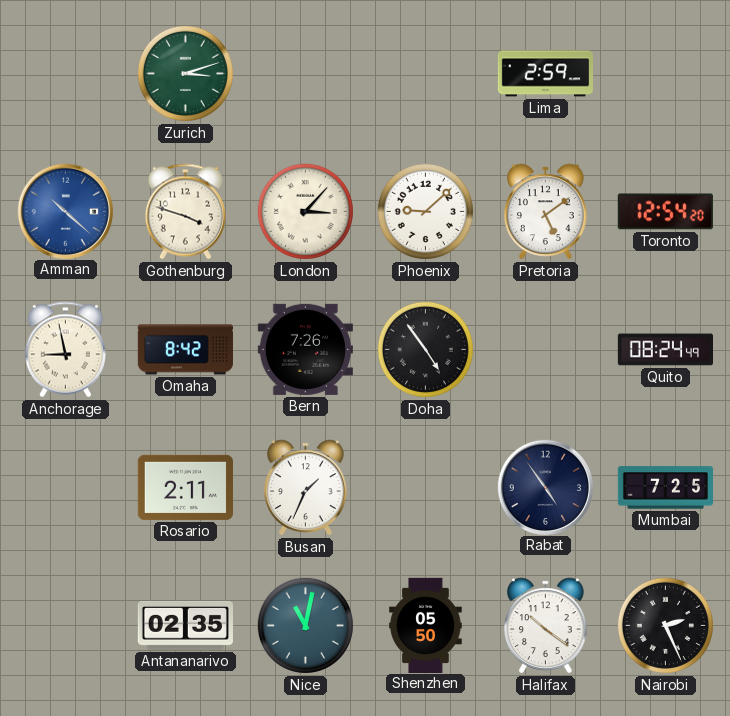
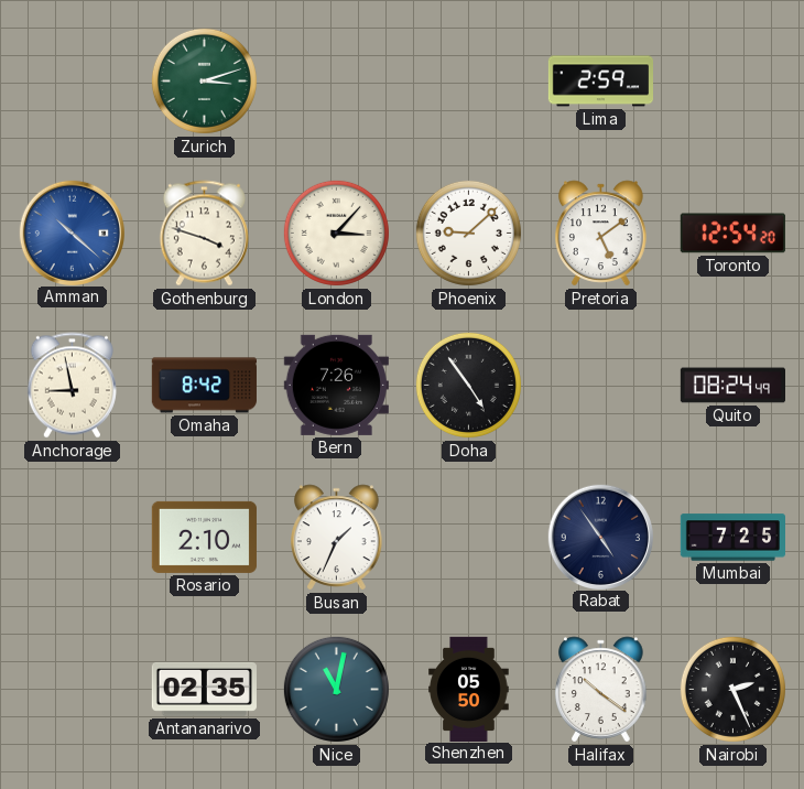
Rosario: 2:11 -> 2:10 (204, 537)
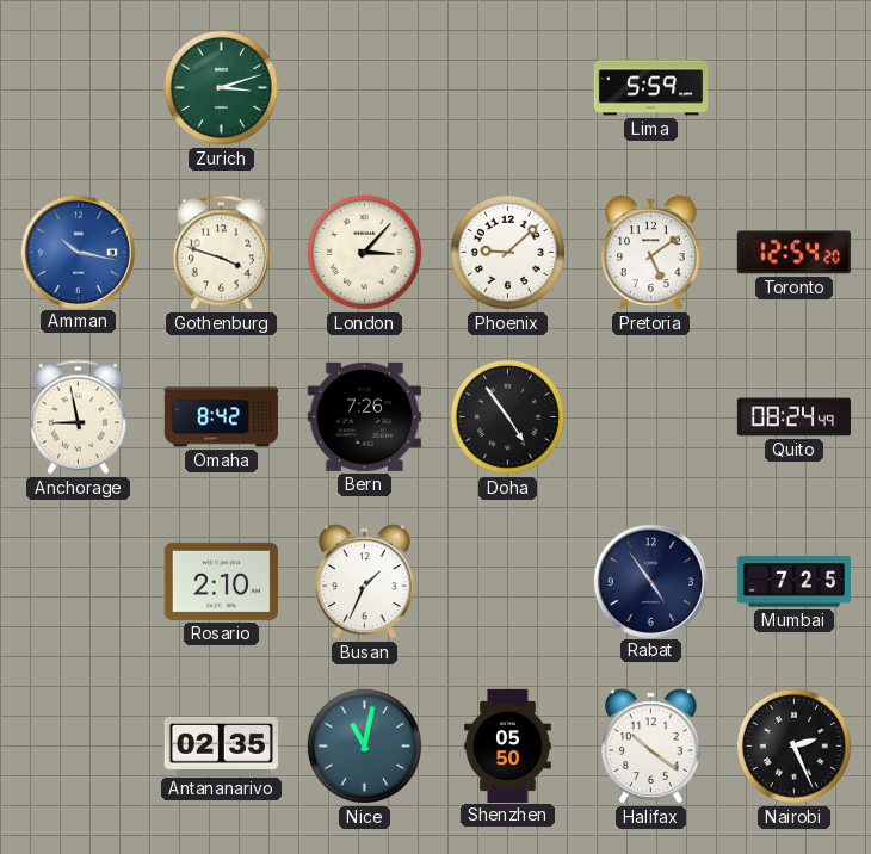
Lima: 2:59 -> 5:59 (650, 88)
Amman: 10:22 -> 10:17 (78, 252)
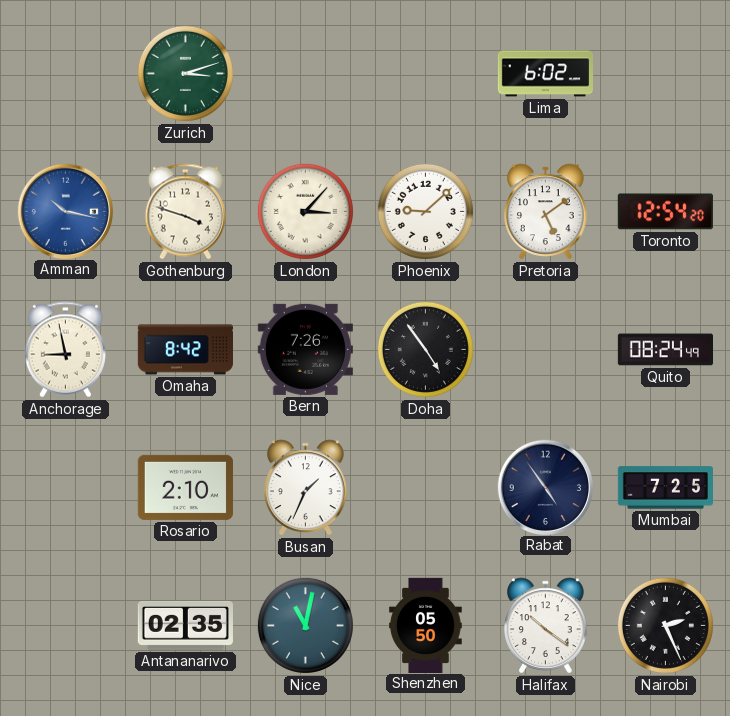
Lima: 5:59 -> 6:02 (545, 74)
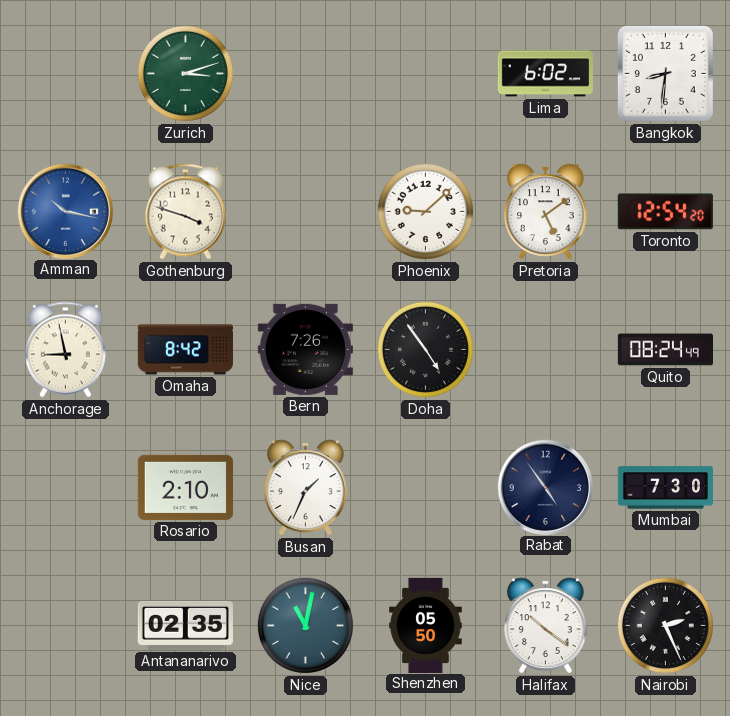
Bangkok: none -> 8:31 (665, 73)
London: 3:07 -> none (305, 211)
Mumbai: 7:25 -> 7:30 (665, 488)
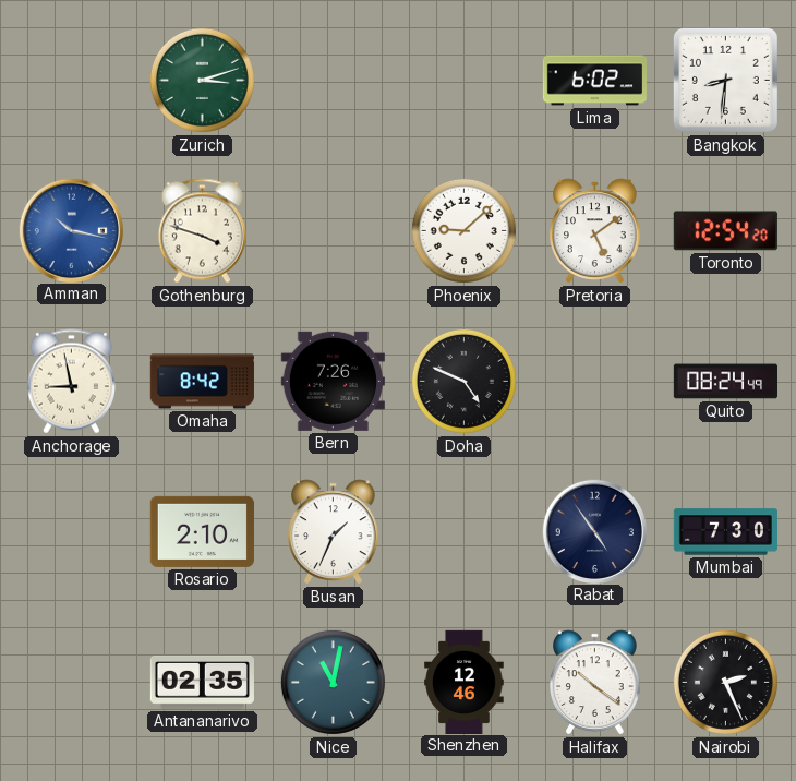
Doha: 4:54 -> 4:49 (463, 381)
Shenzhen: 05:50 -> 12:46 (465, 682)
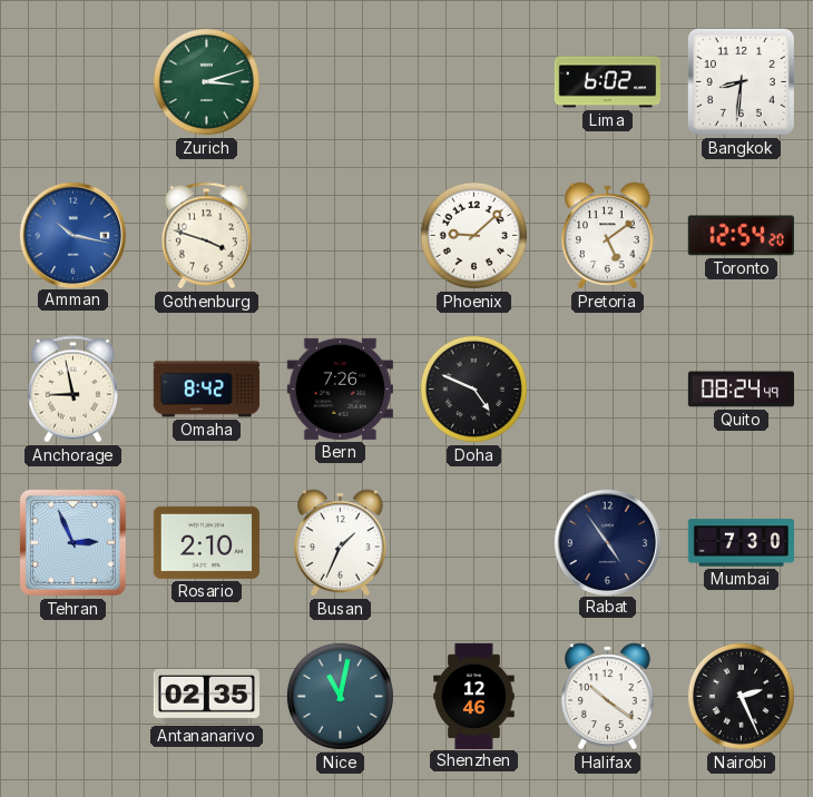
Tehran: none -> 2:56 (72, 542)
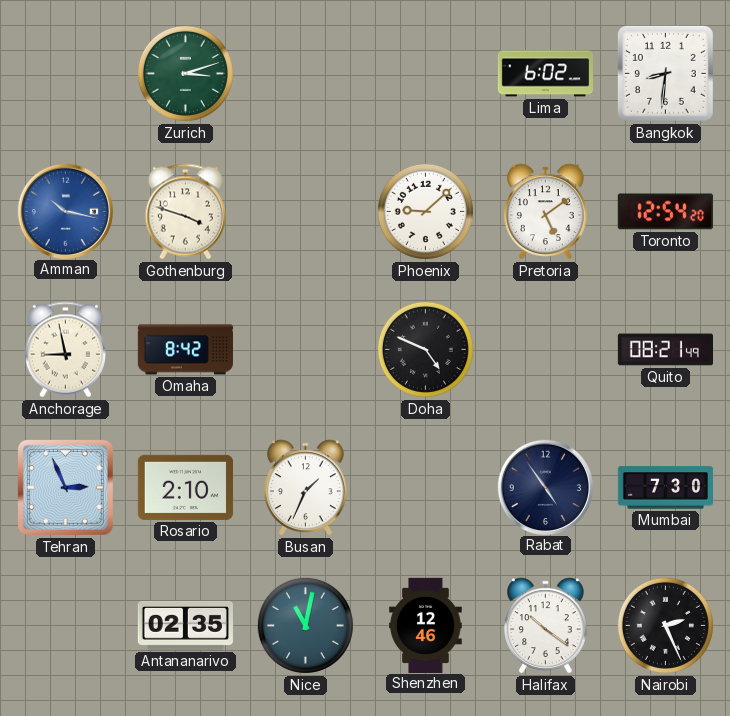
Bern: 7:26 -> none (340, 388)
Quito: 08:24 -> 08:21 (665, 350)
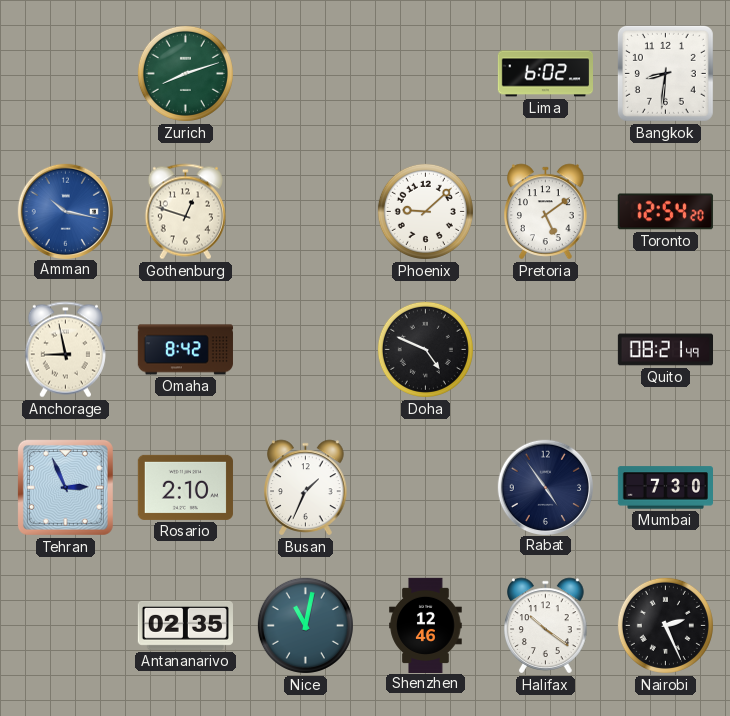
Zurich: 3:12 -> 8:12 (185, 73)
Gothenburg: 3:48 -> 12:48 (185, 212)
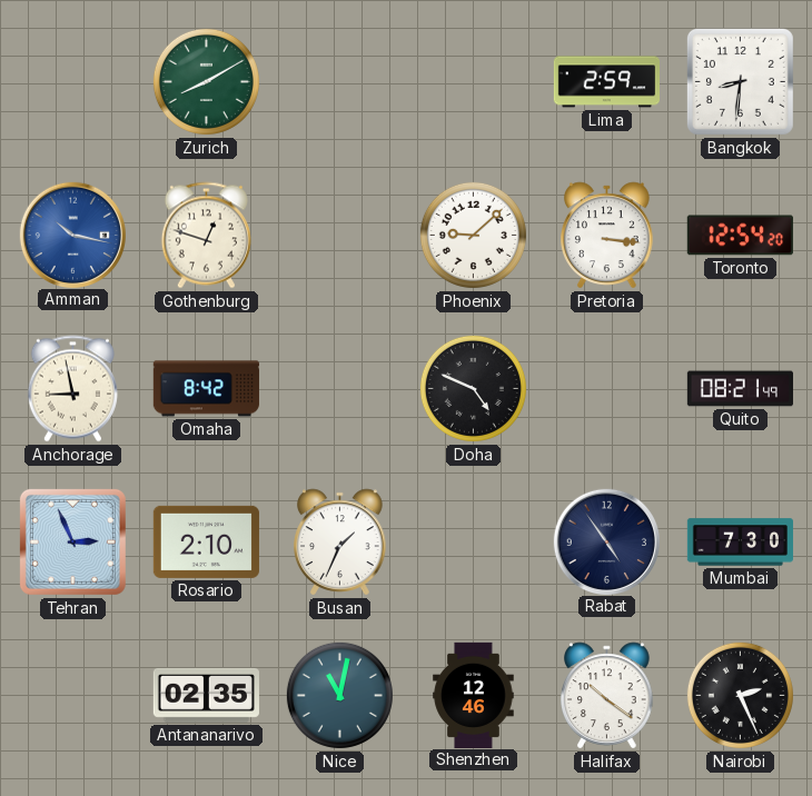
Zurich: 8:12 -> 8:10 (206, 81)
Lima: 6:02 -> 2:59 (606, 82)
Pretoria: 5:09 -> 3:16 (607, 236)
